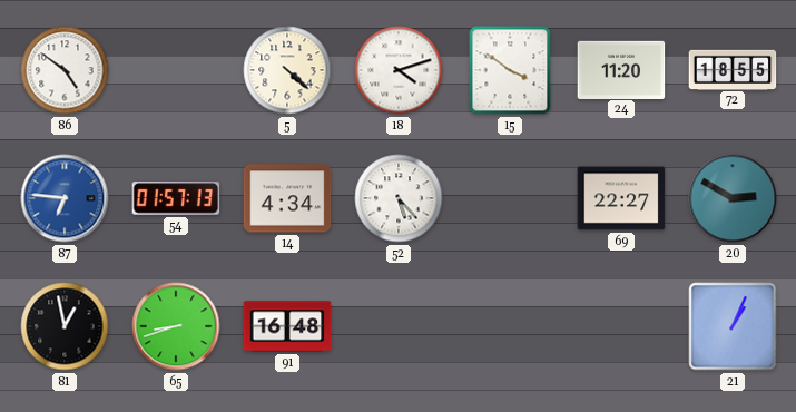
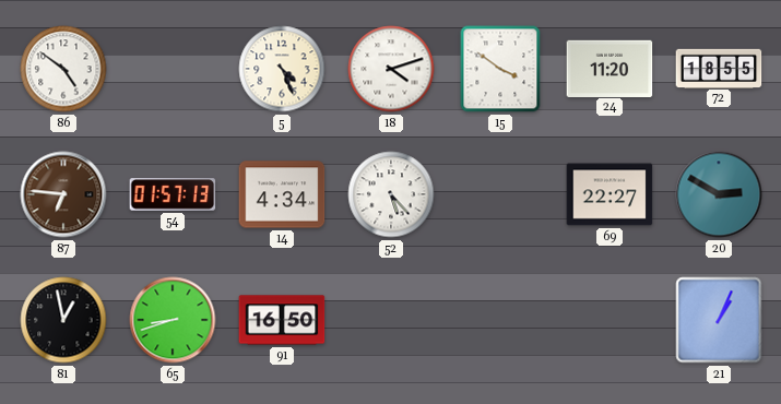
5: 4:22 -> 4:26 (282, 69)
87 dial: blue -> brown (63, 194)
91: 16:48 -> 16:50 (282, 320)
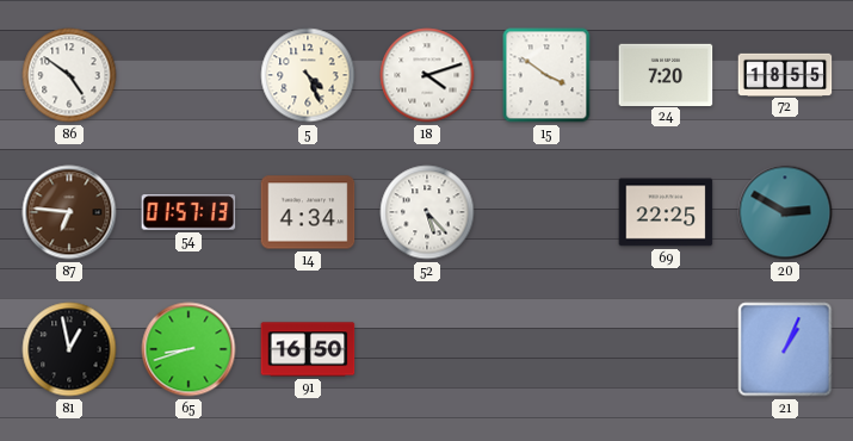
24: 11:20 -> 7:20 (666, 74)
69: 22:27 -> 22:25 (666, 212)
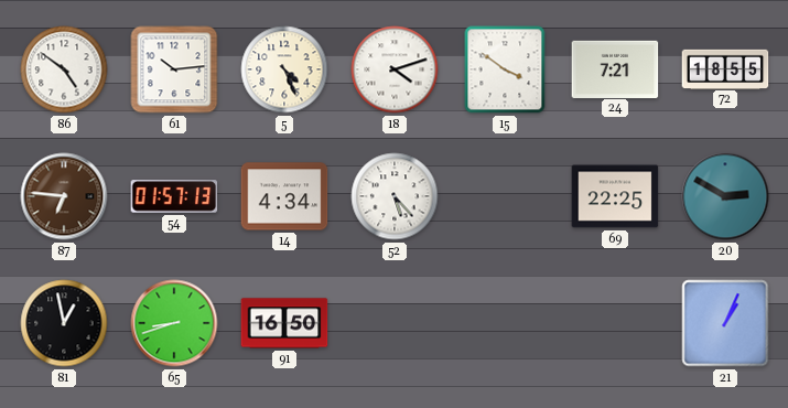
61: none -> 10:14 (174, 69)
24: 7:20 -> 7:21 (615, 68)
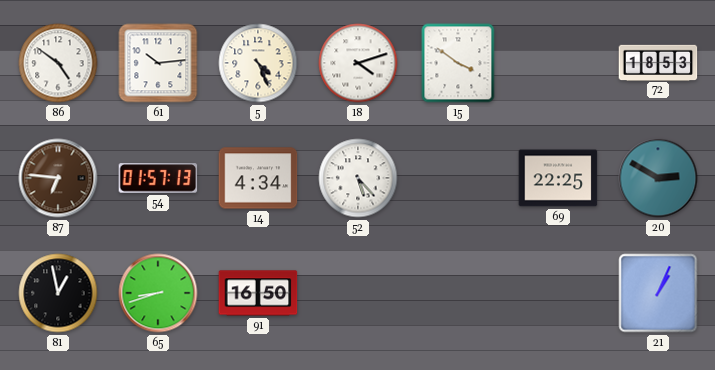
24: 7:21 -> none (615, 68)
72: 18:55 -> 18:53 (658, 62)
